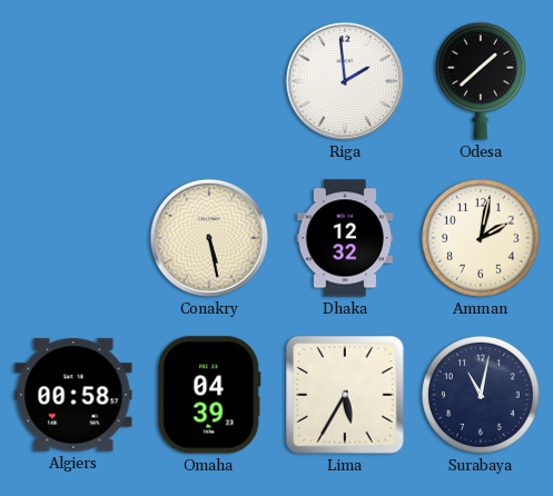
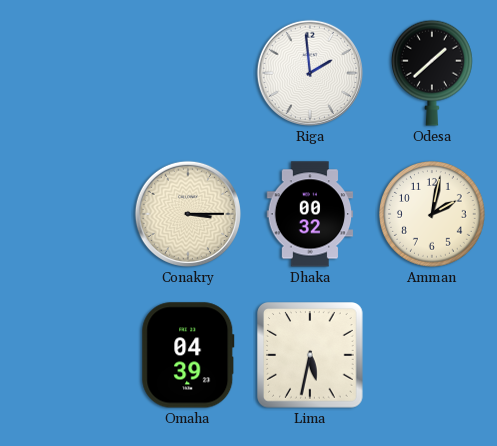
Conakry: 5:28 -> 3:15 (188, 214)
Dhaka: 12:32 -> 00:32 (310, 214)
Algiers: 00:58 -> none (73, 395)
Lima: 5:35 -> 5:32 (310, 355)
Surabaya: 11:02 -> none (482, 396)
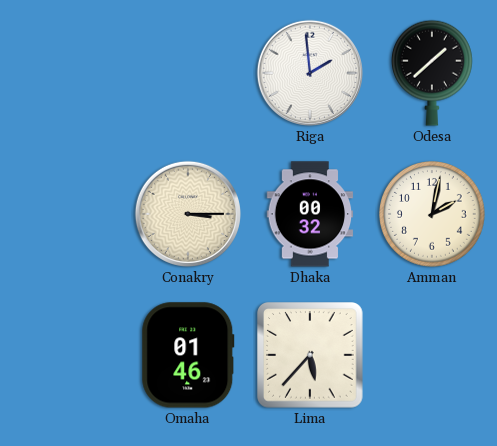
Omaha: 04:39 -> 01:46 (188, 355)
Lima: 5:32 -> 5:37 (310, 355)
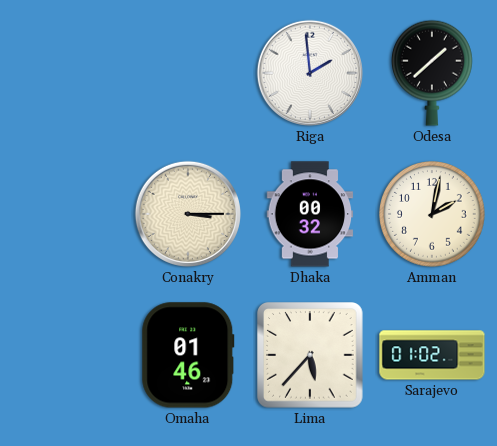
Sarajevo: none -> 01:02 (432, 355)
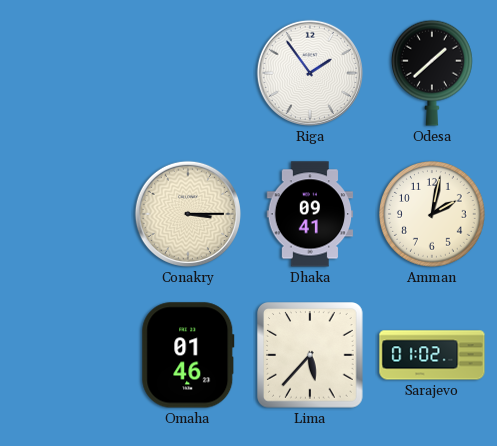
Riga: 1:59 -> 1:54 (310, 73)
Dhaka: 00:32 -> 09:41 (310, 214)
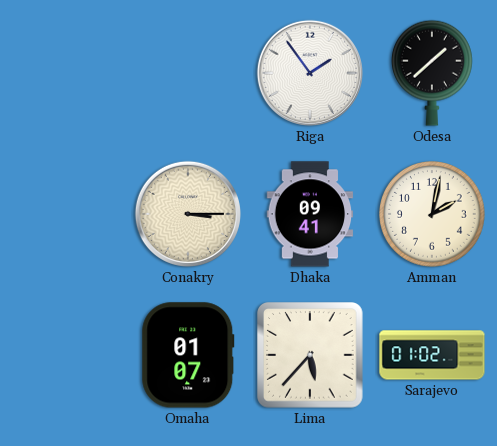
Omaha: 01:46 -> 01:07 (188, 355)
